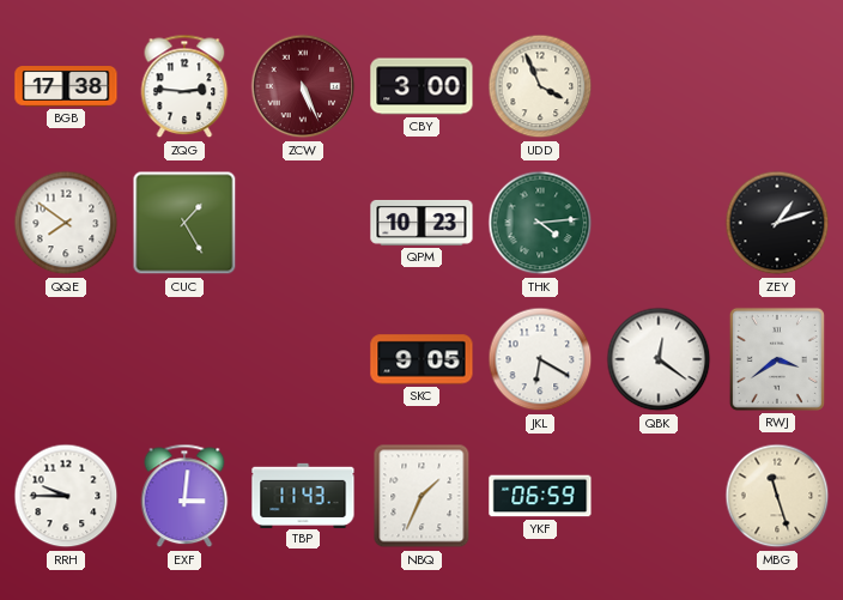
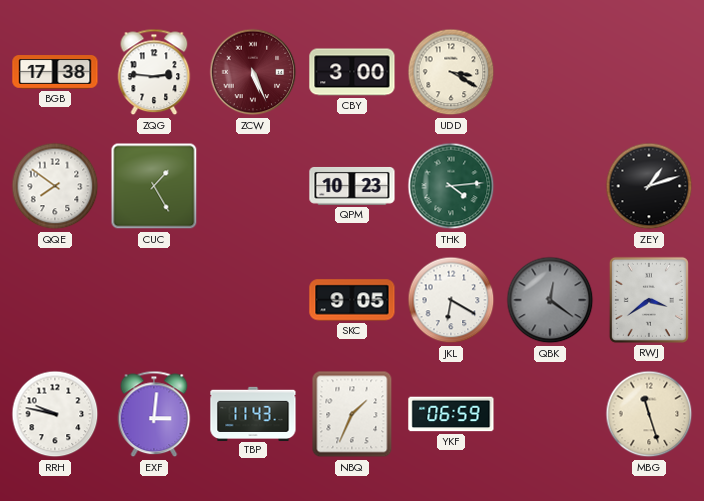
UDD: 3:56 -> 3:20 (451, 72)
QBK dial: white -> grey (550, 300)
RRH: 9:45 -> 9:47 (55, 414)
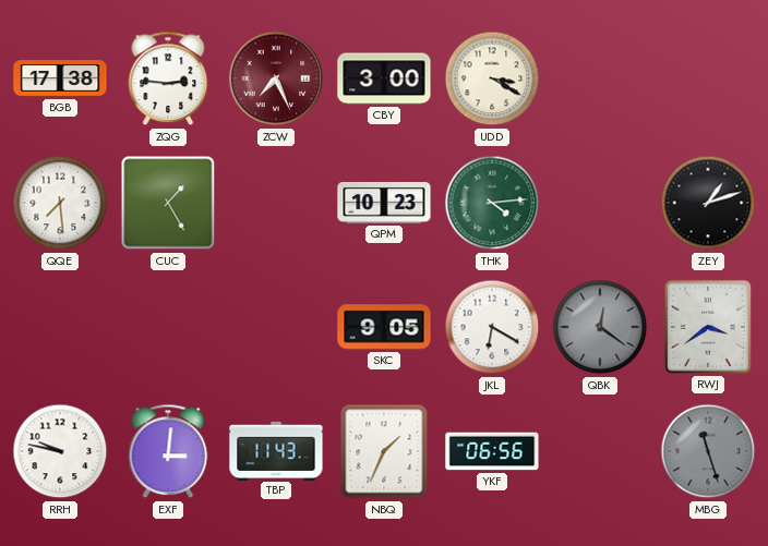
ZCW: 5:26 -> 7:26 (276, 78)
QQE: 7:51 -> 7:29 (60, 203)
YKF: 06:59 -> 06:56 (492, 451)
MBG dial: cream -> grey (708, 451)
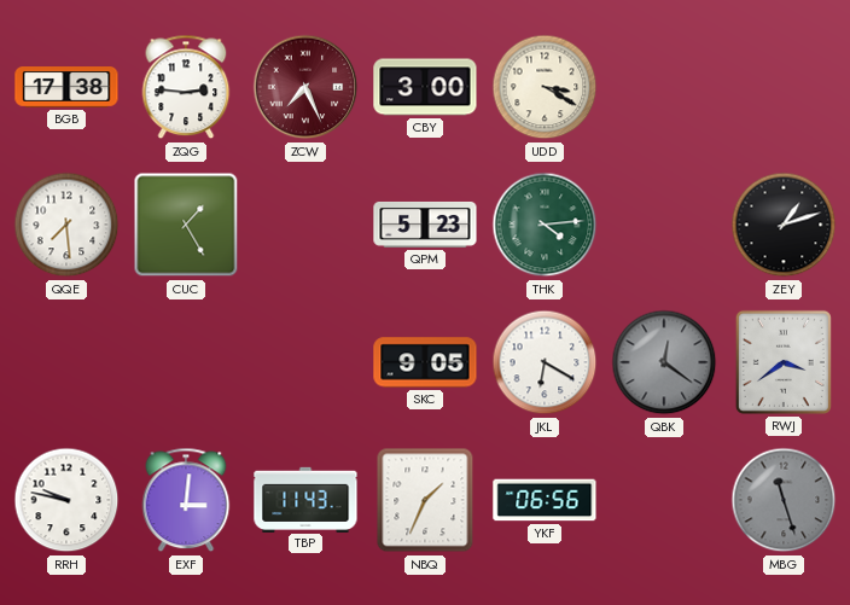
QPM: 10:23 -> 5:23 (425, 225)
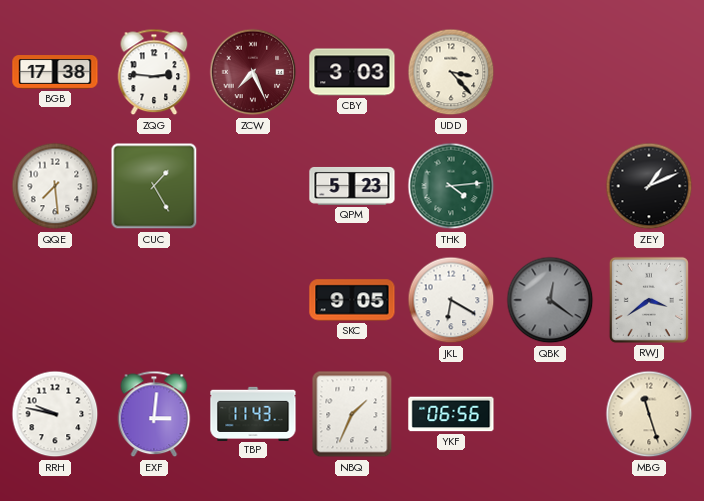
CBY: 3:00 -> 3:03 (352, 72)
UDD: 3:20 -> 3:23 (451, 72)
ZEY: 1:12 -> 1:11 (649, 186)
MBG dial: grey -> cream (649, 414)
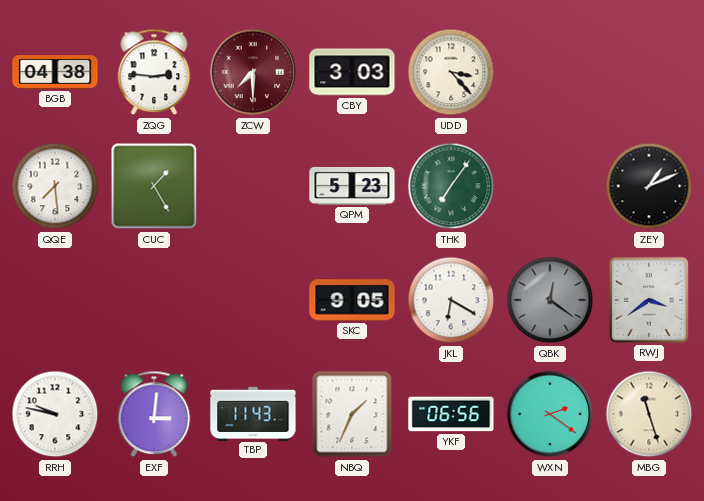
BGB: 17:38 -> 04:38 (55, 72)
ZCW: 7:26 -> 7:30 (253, 72)
THK: 4:14 -> 7:06 (451, 186)
WXN: none -> 2:21 (550, 414)
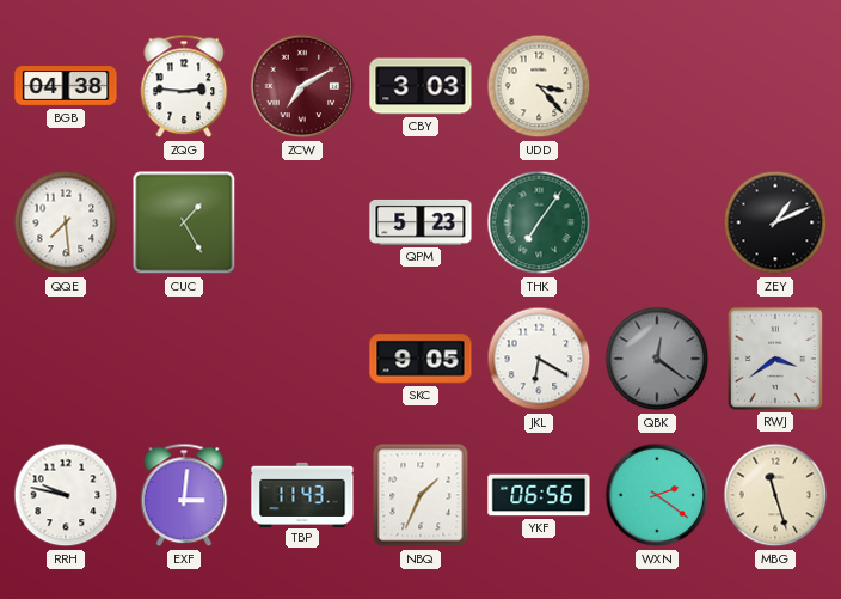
ZCW: 7:30 -> 7:10 (302, 86)
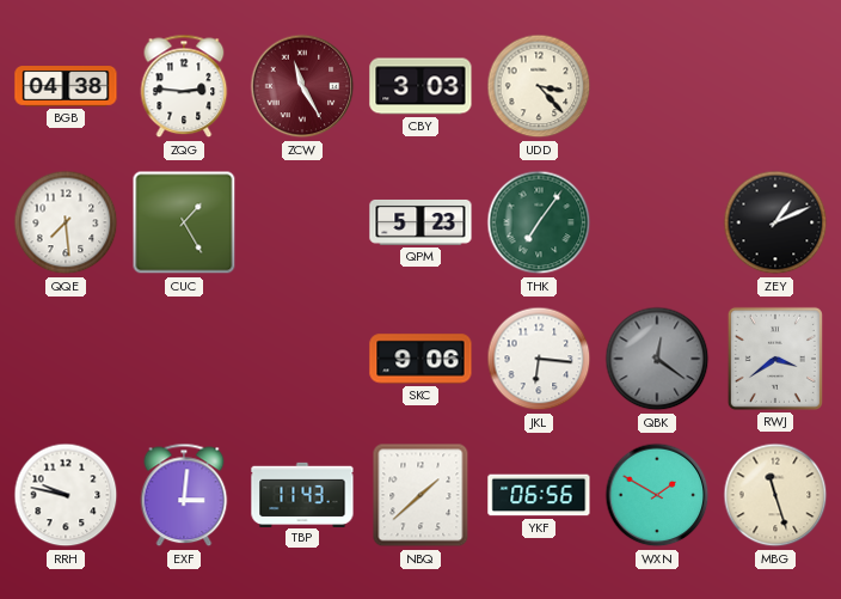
ZCW: 7:10 -> 11:25 (302, 86)
SKC: 9:05 -> 9:06 (420, 359)
JKL: 6:20 -> 6:16 (539, 359)
NBQ: 1:34 -> 1:38 (420, 495)
WXN: 2:21 -> 1:50 (657, 495)
